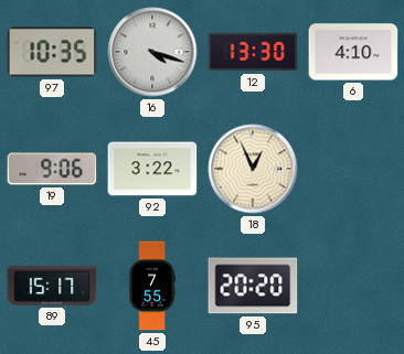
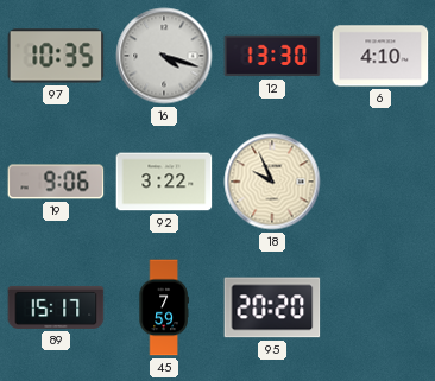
18: 12:56 -> 9:56 (272, 182)
45: 7:55 -> 7:59 (164, 307)
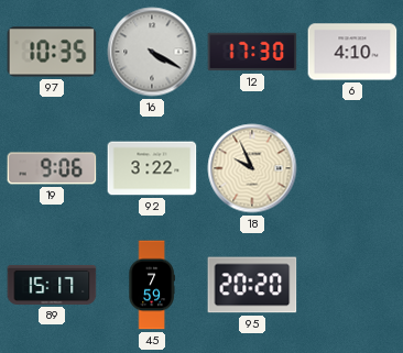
16: 4:18 -> 4:20 (152, 52)
12: 13:30 -> 17:30 (252, 52)
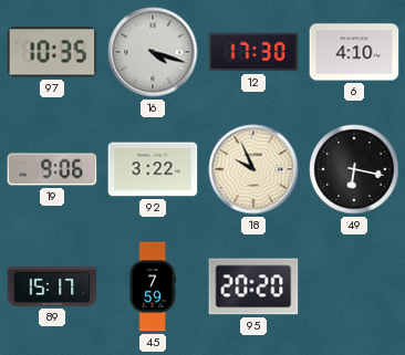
16: 4:20 -> 4:18 (153, 52)
49: none -> 6:17 (354, 169)
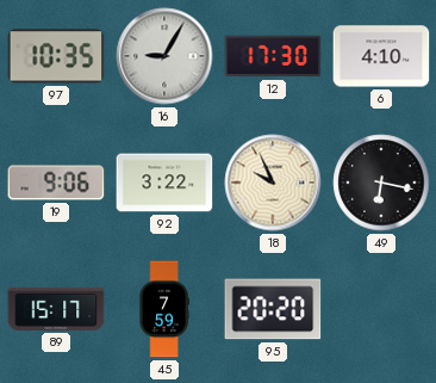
16: 4:18 -> 9:05 (164, 56)
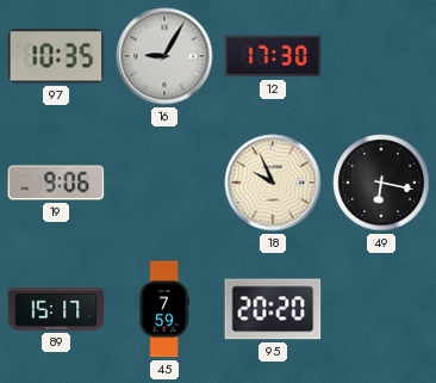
6: 4:10 -> none (381, 56)
92: 3:22 -> none (164, 183)
